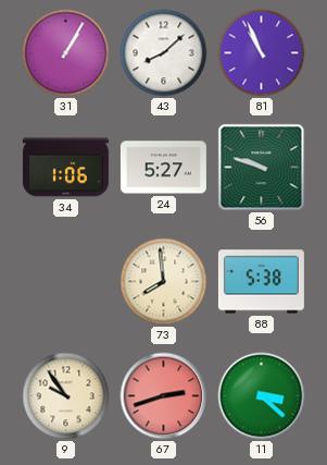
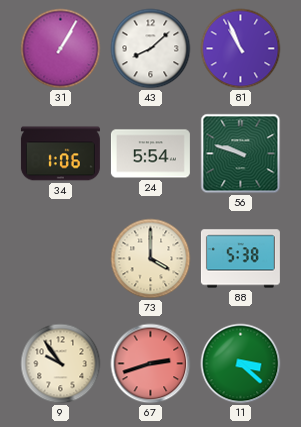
24: 5:27 -> 5:54 (150, 154)
73: 7:59 -> 4:00 (151, 259)
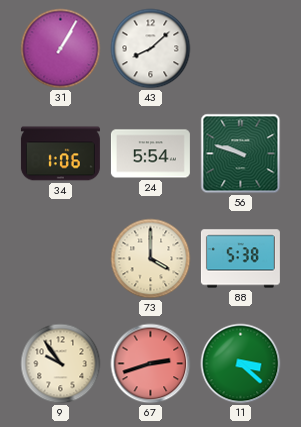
81: 10:56 -> none (241, 49)
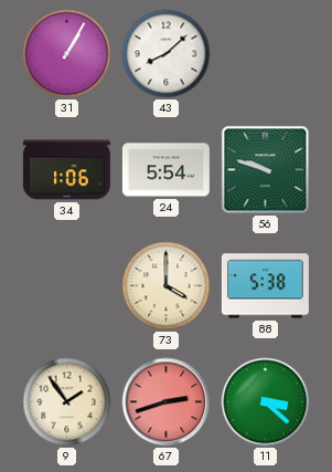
9: 9:54 -> 1:54 (67, 402)
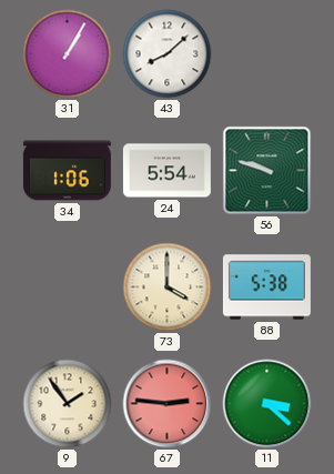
67: 2:42 -> 2:46 (168, 404)
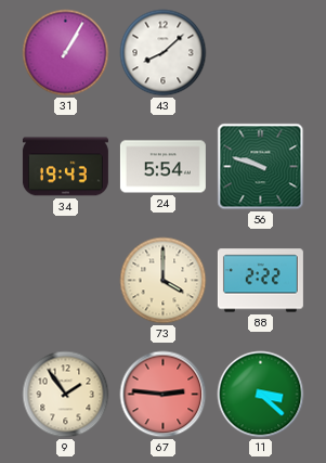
34: 1:06 -> 19:43 (65, 167)
88: 5:38 -> 2:22 (260, 281)
